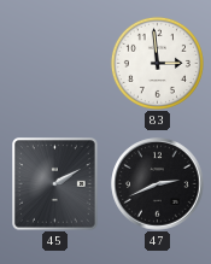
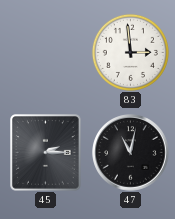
45: 2:10 -> 2:15 (46, 153)
47: 2:41 -> 11:02 (131, 153)
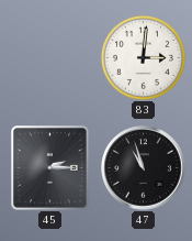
83: 2:59 -> 3:01 (143, 57)
47: 11:02 -> 10:57 (144, 168)
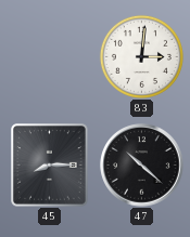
45: 2:15 -> 8:15 (50, 166)
47: 10:57 -> 10:22 (142, 166)
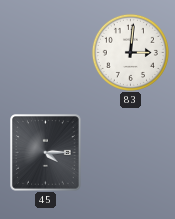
45: 8:15 -> 4:15 (46, 153)
47: 10:22 -> none (142, 166)
